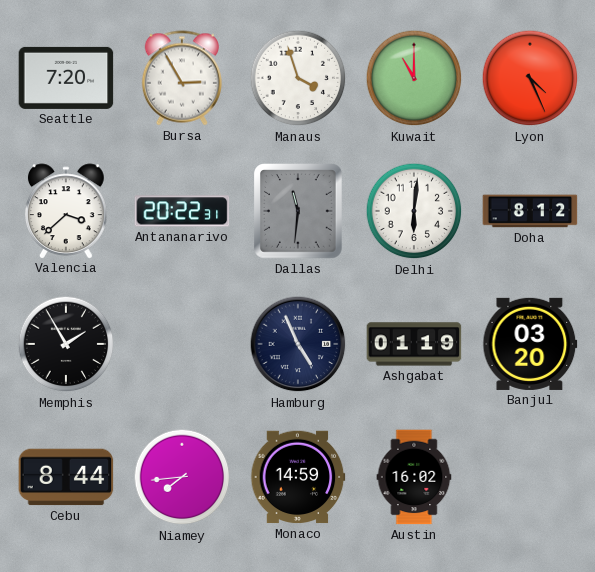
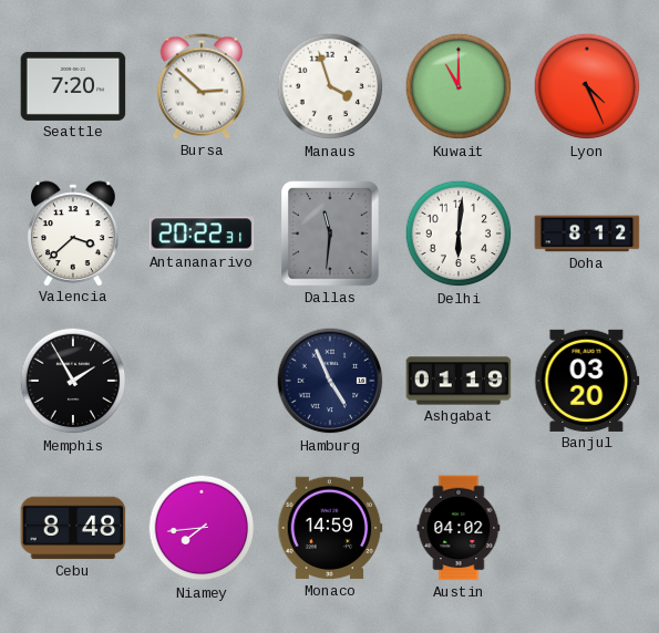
Bursa: 2:55 -> 2:52 (202, 86)
Cebu: 8:44 -> 8:48 (73, 528)
Austin: 16:02 -> 04:02 (459, 528)
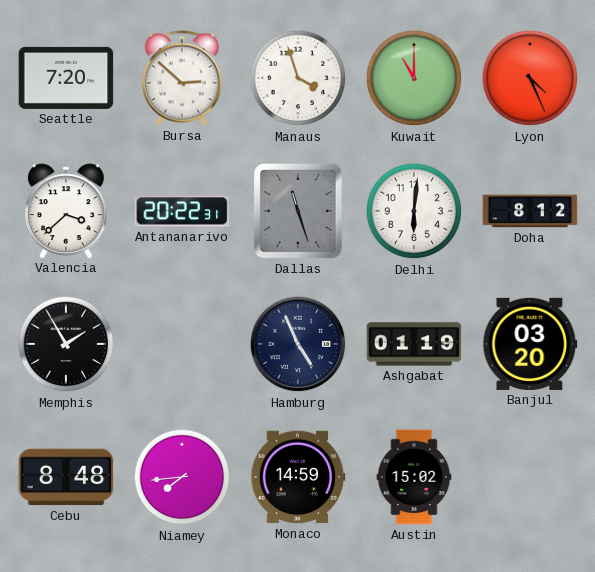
Dallas: 11:31 -> 11:27 (299, 211)
Austin: 04:02 -> 15:02 (414, 477)
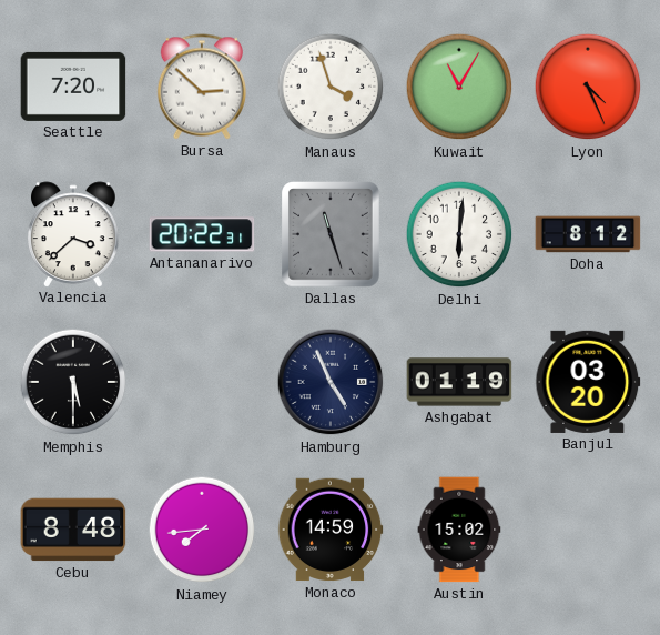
Kuwait: 11:00 -> 11:05 (459, 87)
Memphis: 1:55 -> 5:30 (73, 382)
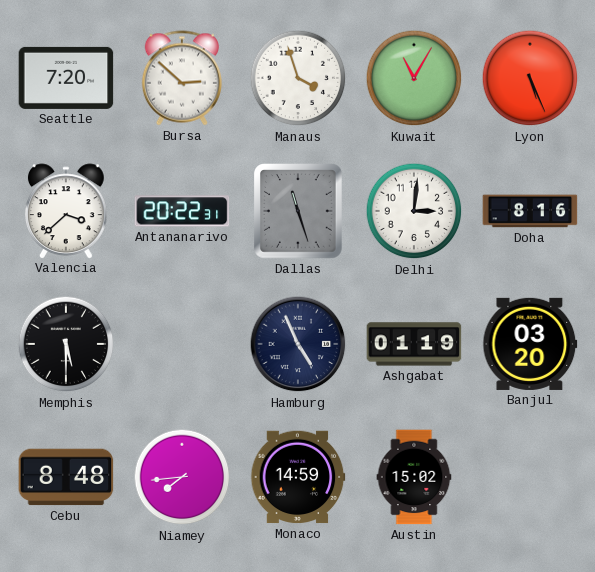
Lyon: 4:26 -> 5:26 (530, 78)
Delhi: 6:01 -> 3:01 (414, 211)
Doha: 8:12 -> 8:16 (530, 211)
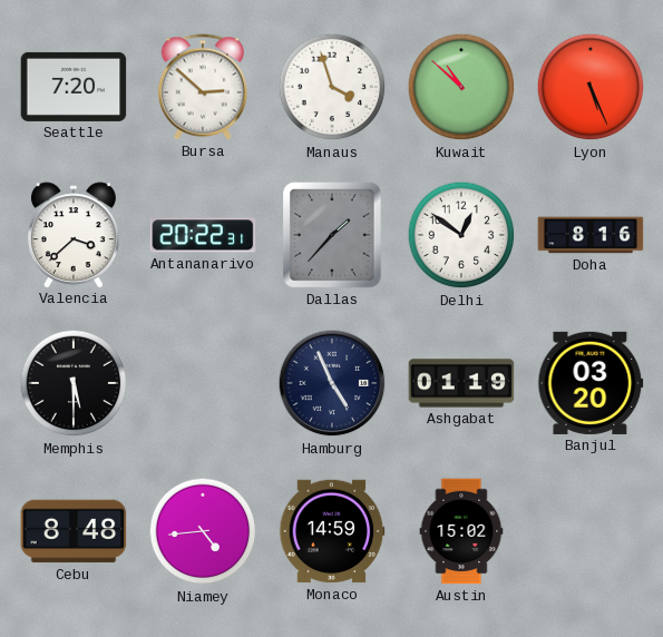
Kuwait: 11:05 -> 10:52 (461, 87)
Dallas: 11:27 -> 1:37 (333, 235)
Delhi: 3:01 -> 12:51 (461, 235)
Niamey: 7:44 -> 4:44 (203, 531)
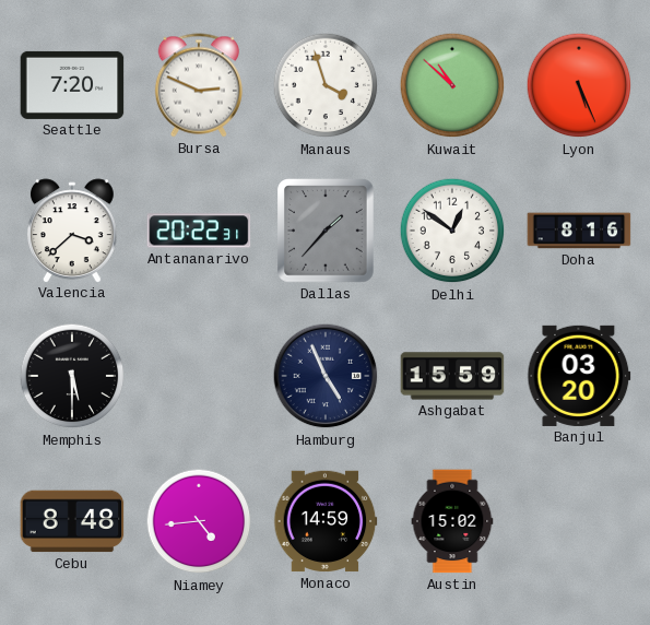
Bursa: 2:52 -> 2:49 (199, 85)
Ashgabat: 01:19 -> 15:59 (452, 376)
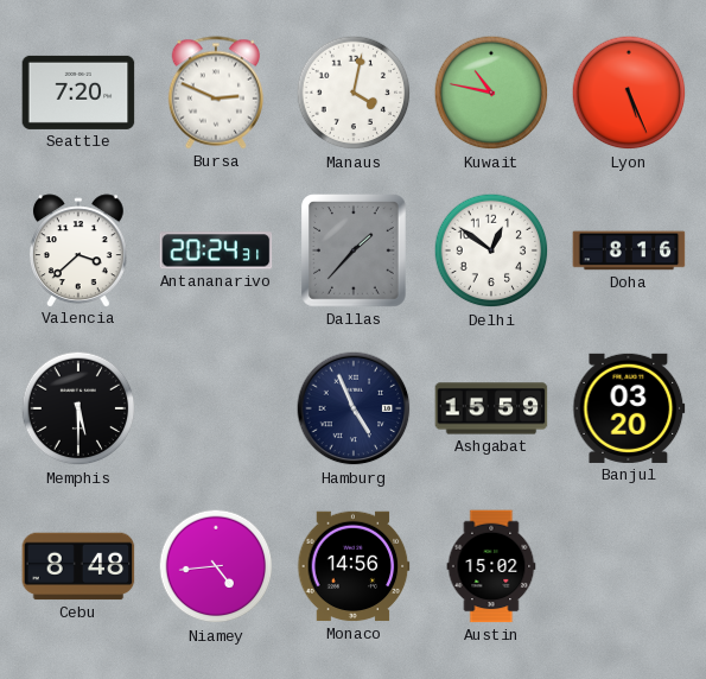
Manaus: 3:57 -> 4:02 (354, 93)
Kuwait: 10:52 -> 10:47 (491, 93)
Antananarivo: 20:22 -> 20:24 (216, 250)
Monaco: 14:59 -> 14:56 (354, 566)
